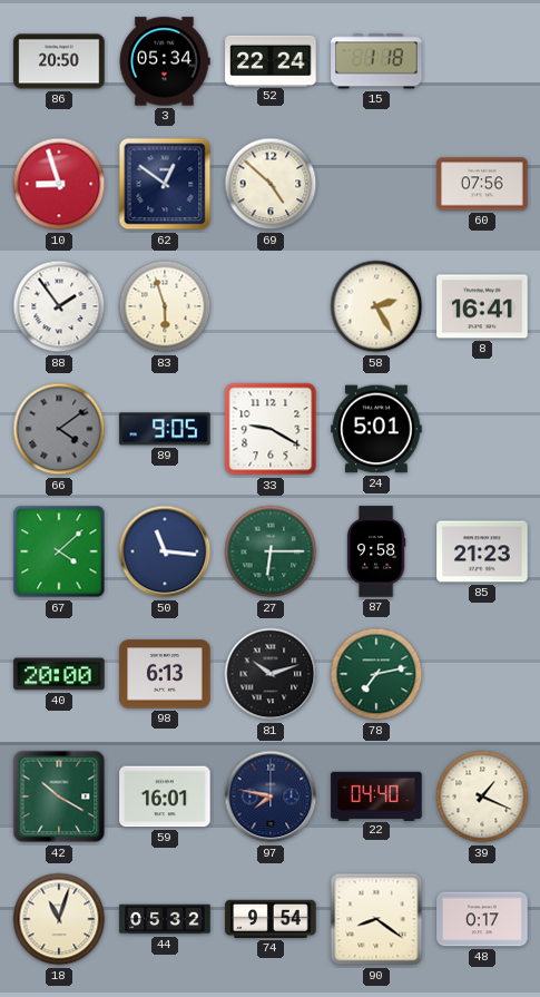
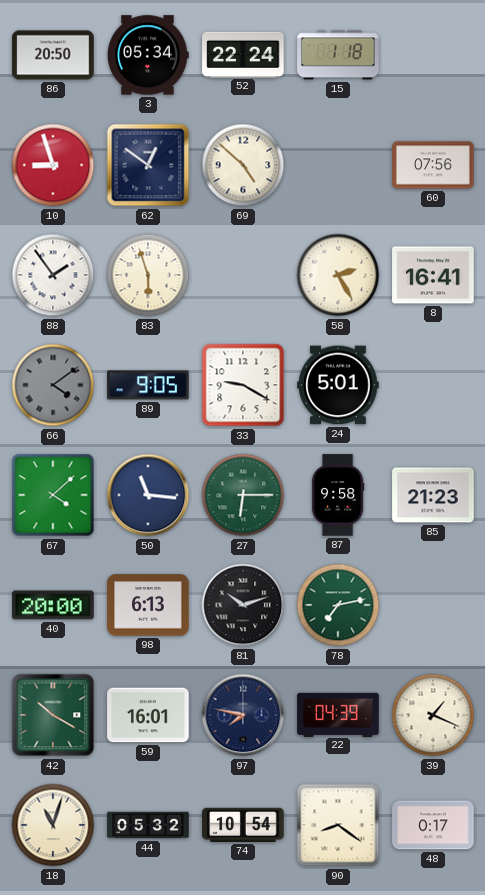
22: 04:40 -> 04:39 (338, 714)
74: 9:54 -> 10:54 (243, 825)
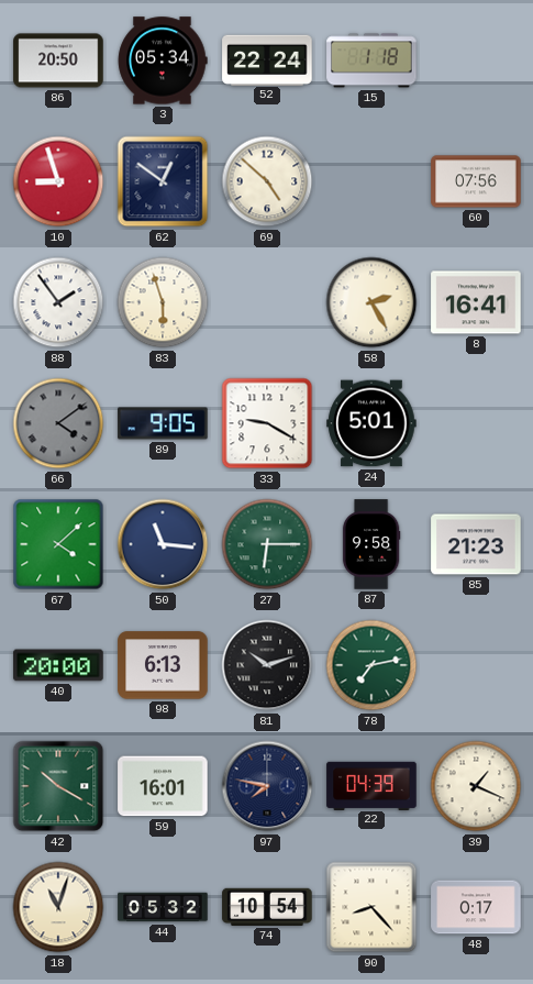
90: 8:21 -> 8:23 (371, 907)
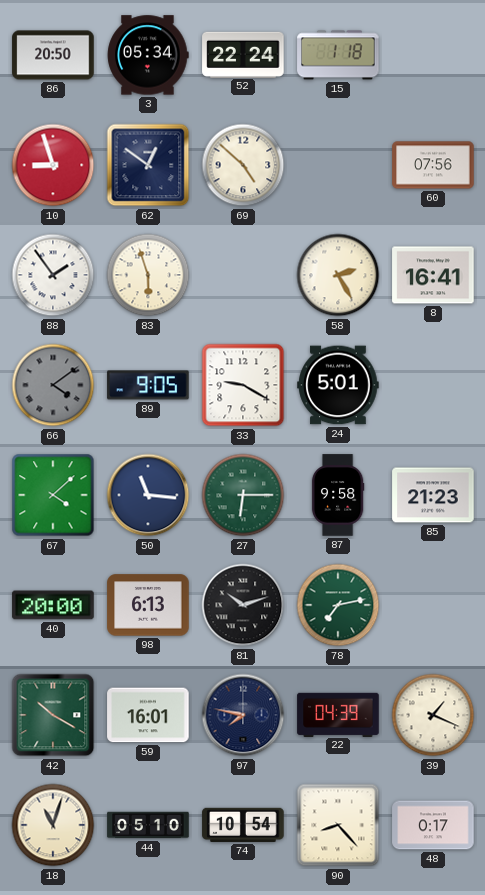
44: 05:32 -> 05:10 (148, 825)
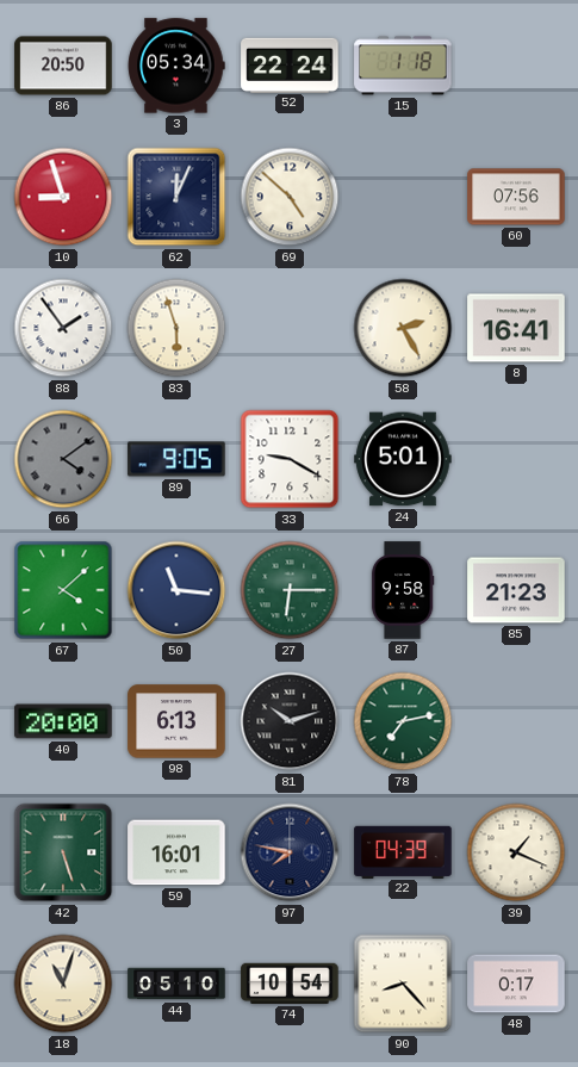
62: 12:51 -> 12:04 (176, 197)
42: 10:20 -> 5:27 (63, 852)
